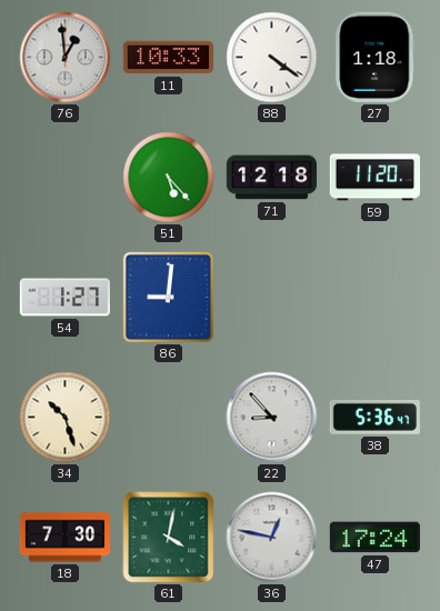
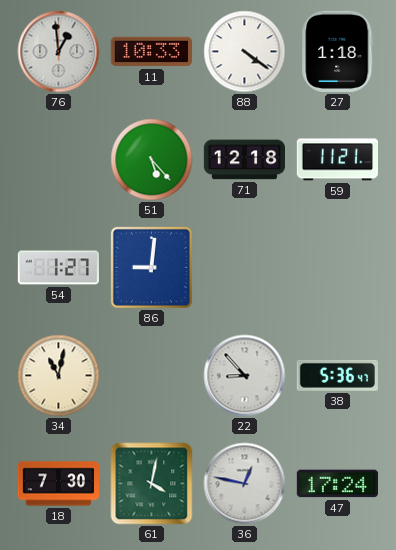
59: 11:20 -> 11:21 (337, 160)
34: 10:27 -> 11:02 (59, 376)
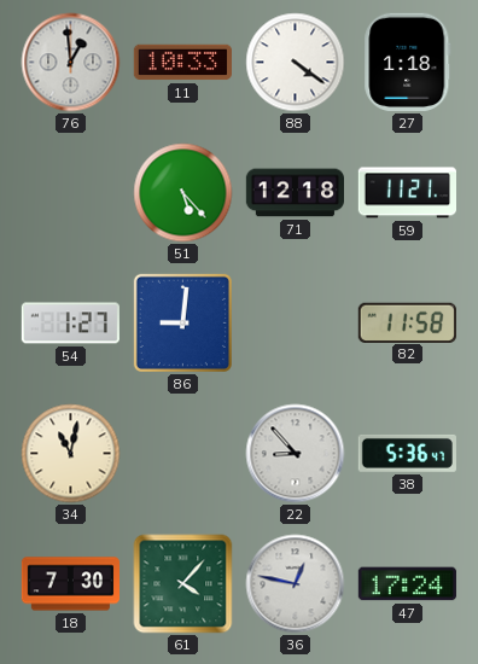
82: none -> 11:58 (407, 322)
61: 4:02 -> 4:07 (183, 584)
